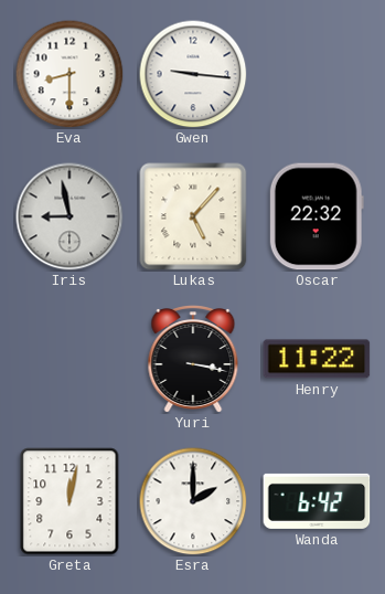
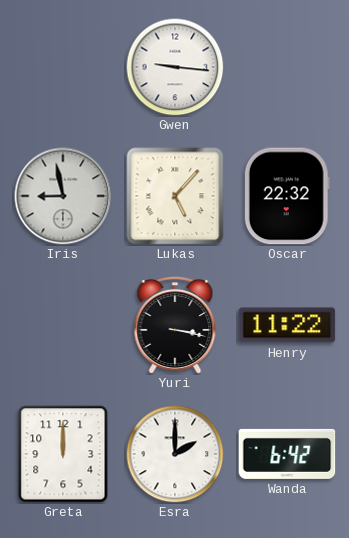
Eva: 8:30 -> none (69, 74)
Greta: 12:02 -> 12:00 (63, 454)
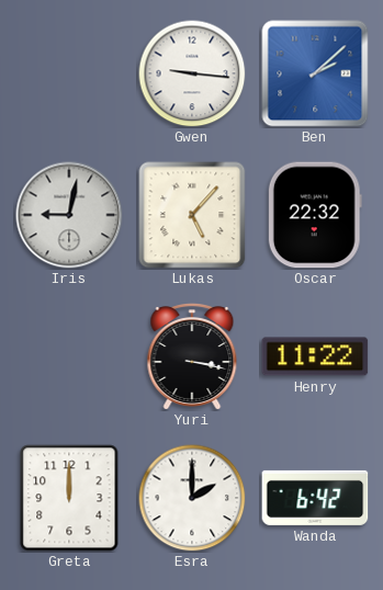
Ben: none -> 2:08 (315, 73)
Iris: 8:58 -> 9:02 (69, 215)
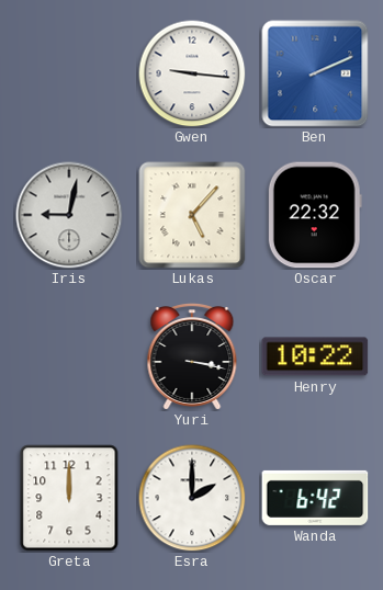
Ben: 2:08 -> 2:11 (315, 73)
Henry: 11:22 -> 10:22 (315, 356)
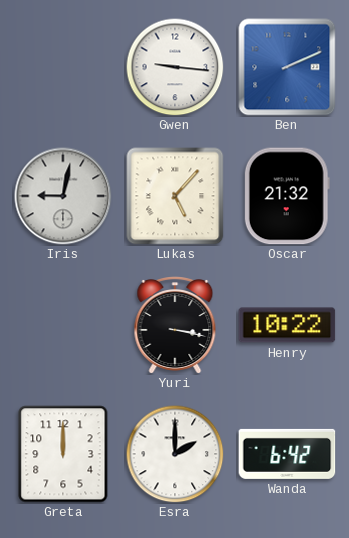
Oscar: 22:32 -> 21:32 (287, 196)
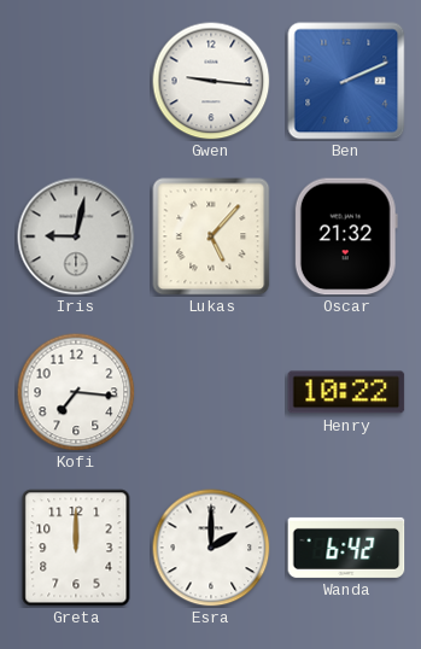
Kofi: none -> 7:16 (76, 392)
Yuri: 3:17 -> none (175, 326)
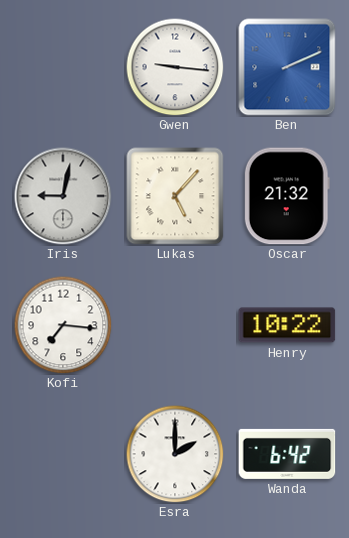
Greta: 12:00 -> none (76, 548)
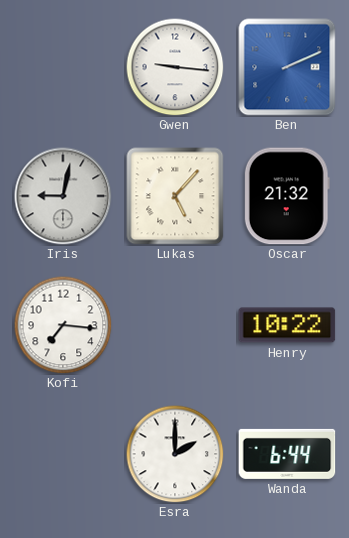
Wanda: 6:42 -> 6:44 (287, 454)
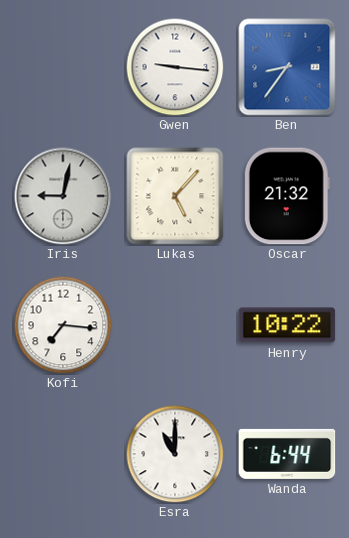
Ben: 2:11 -> 8:36 (287, 67)
Esra: 2:00 -> 11:00 (175, 454)
